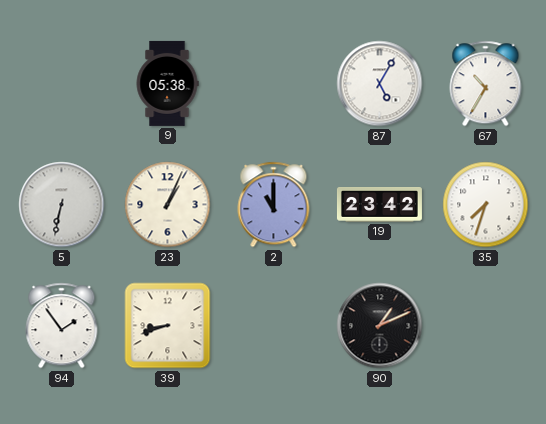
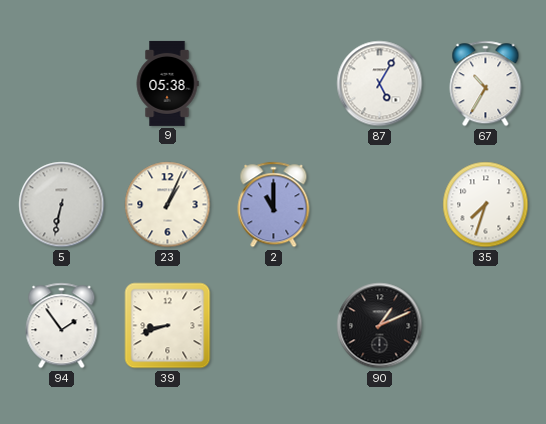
19: 23:42 -> none (379, 205)
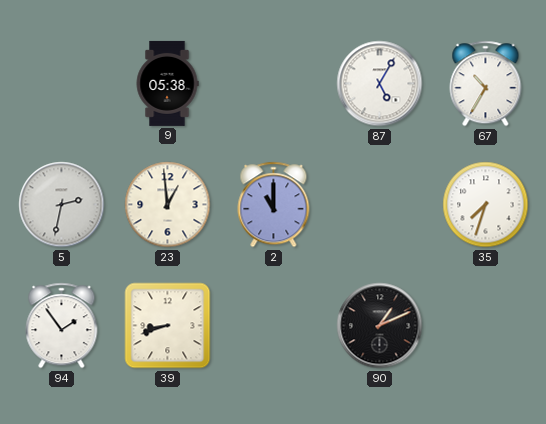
5: 6:32 -> 2:32 (62, 205)
23: 1:04 -> 12:59 (168, 205)
